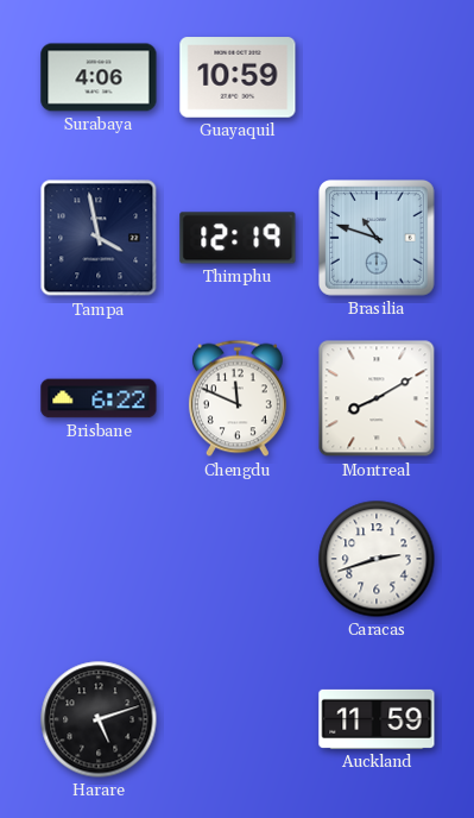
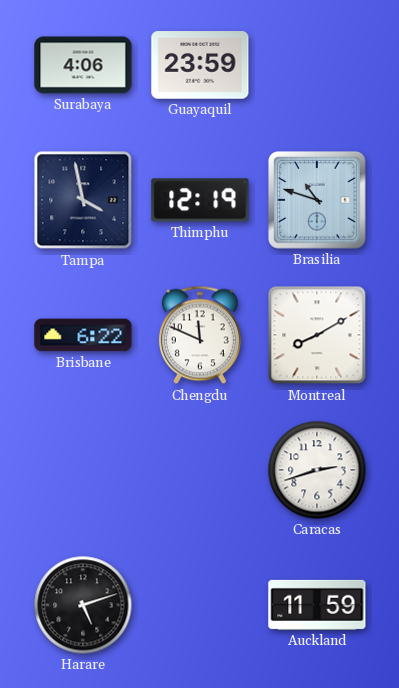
Guayaquil: 10:59 -> 23:59 (200, 65)
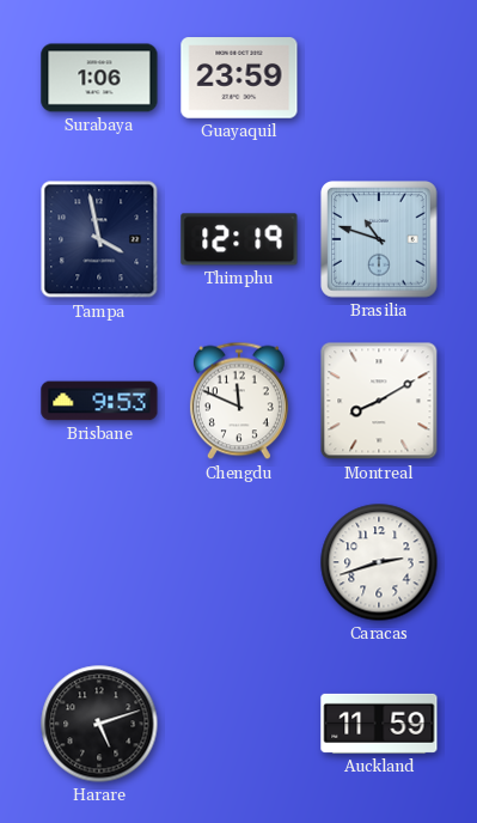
Surabaya: 4:06 -> 1:06 (99, 78)
Brisbane: 6:22 -> 9:53 (99, 401)
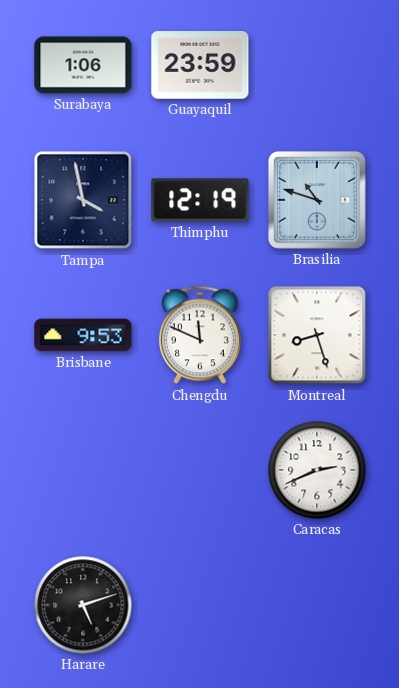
Montreal: 8:10 -> 8:27 (317, 335)
Caracas: 2:42 -> 2:41 (317, 470)
Auckland: 11:59 -> none (379, 724)
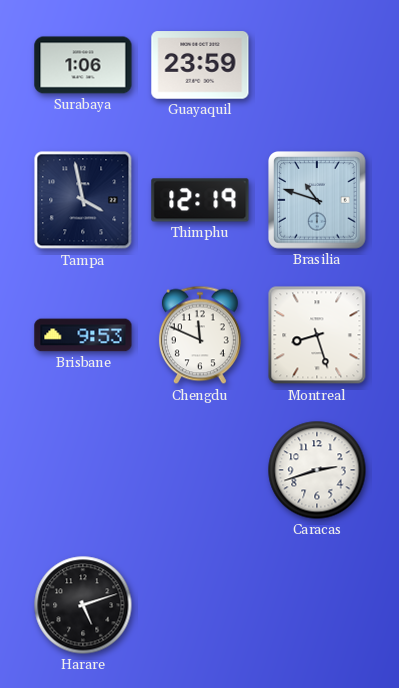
Caracas: 2:41 -> 2:42 (317, 470)
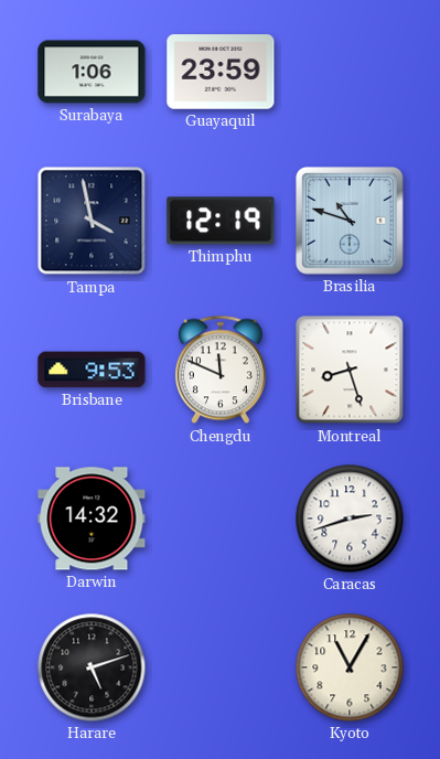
Darwin: none -> 14:32 (92, 519)
Kyoto: none -> 11:05 (350, 667)
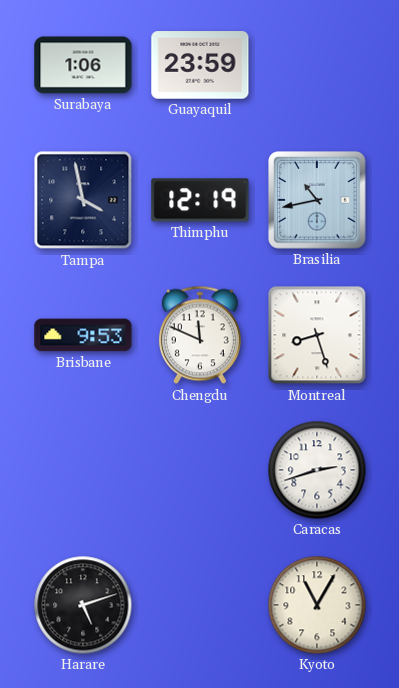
Brasilia: 10:48 -> 10:43 (318, 201)
Darwin: 14:32 -> none (92, 519)
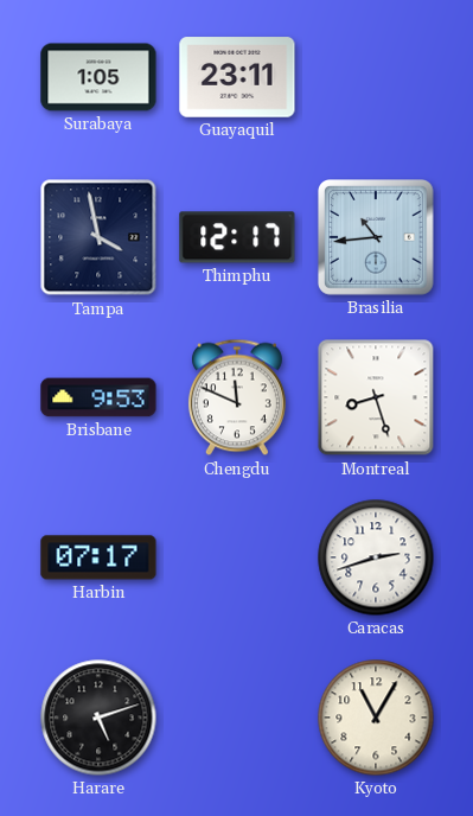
Surabaya: 1:06 -> 1:05 (98, 77)
Guayaquil: 23:59 -> 23:11 (237, 77)
Thimphu: 12:19 -> 12:17 (237, 237)
Brasilia: 10:43 -> 10:44 (377, 238)
Harbin: none -> 07:17 (98, 557)
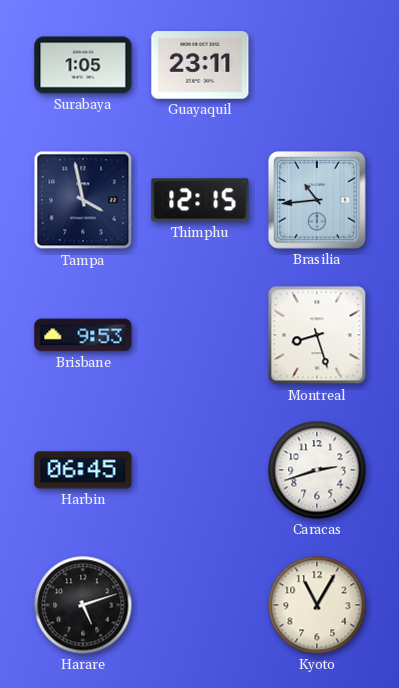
Thimphu: 12:17 -> 12:15 (200, 200)
Chengdu: 11:49 -> none (237, 397)
Harbin: 07:17 -> 06:45 (83, 470)
